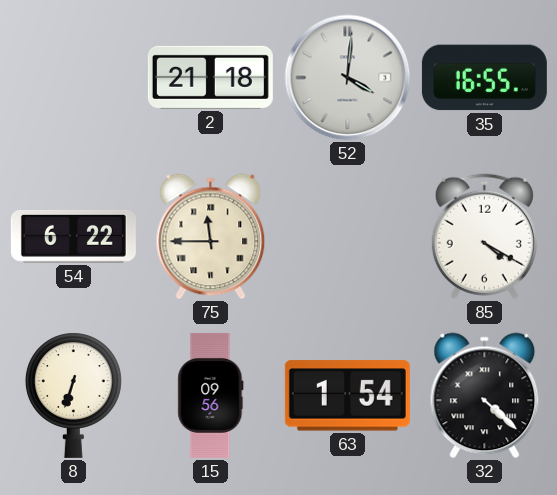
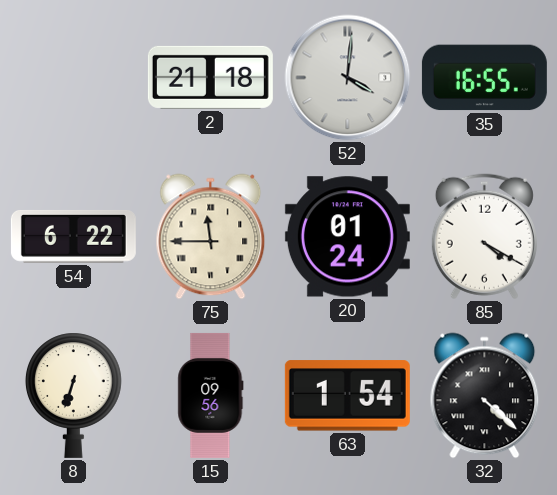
20: none -> 01:24 (347, 237)
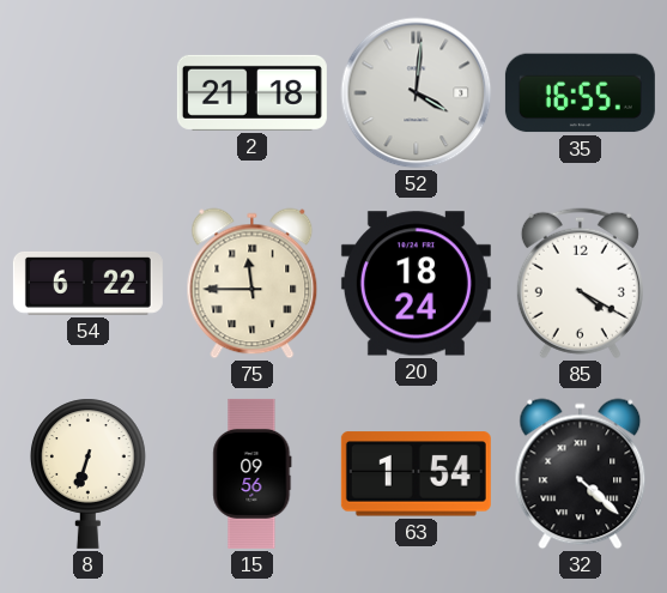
20: 01:24 -> 18:24 (416, 284)
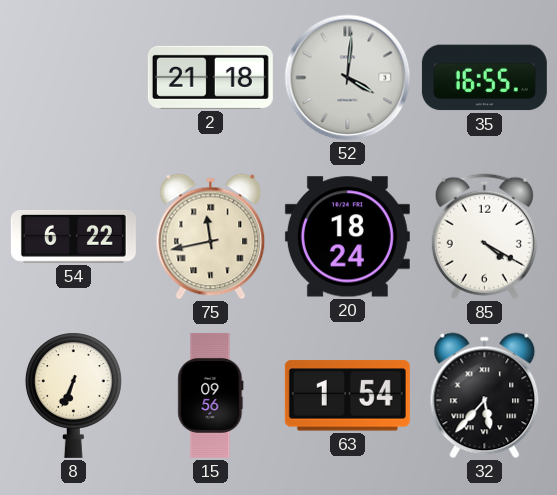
75: 11:45 -> 11:43 (211, 237)
8: 6:33 -> 6:34 (73, 395)
32: 4:22 -> 5:37 (485, 396)
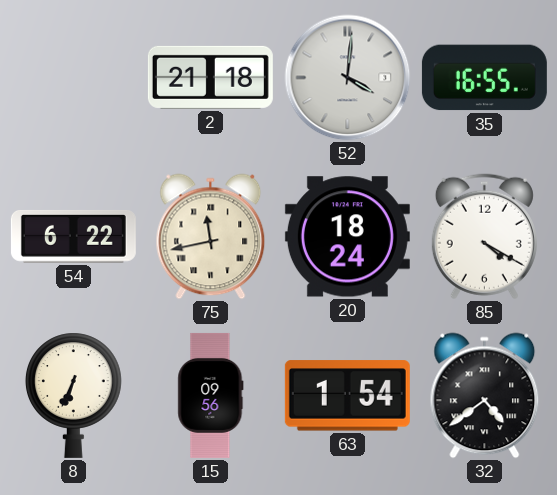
32: 5:37 -> 4:39 (485, 396)
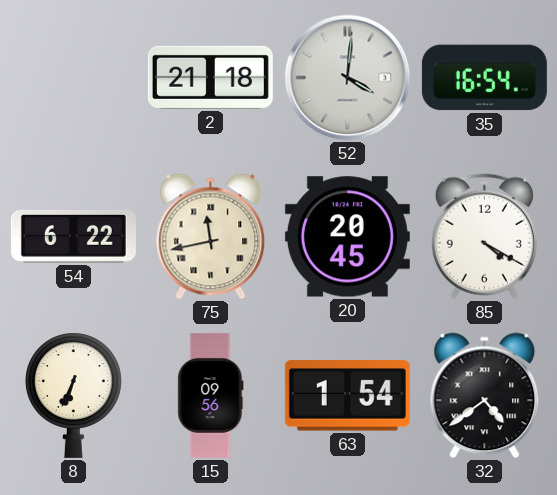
35: 16:55 -> 16:54 (484, 78)
20: 18:24 -> 20:45 (347, 237)
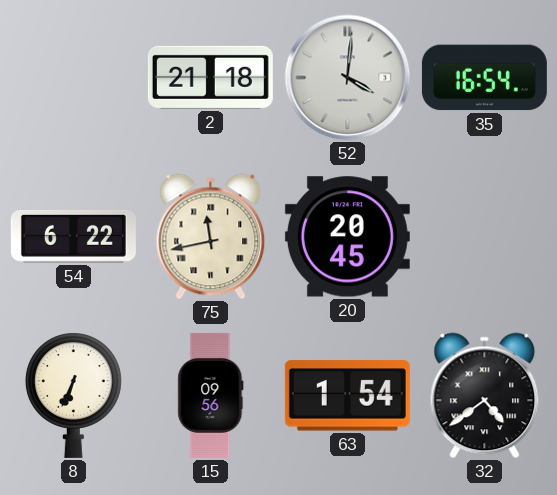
85: 4:20 -> none (484, 237)
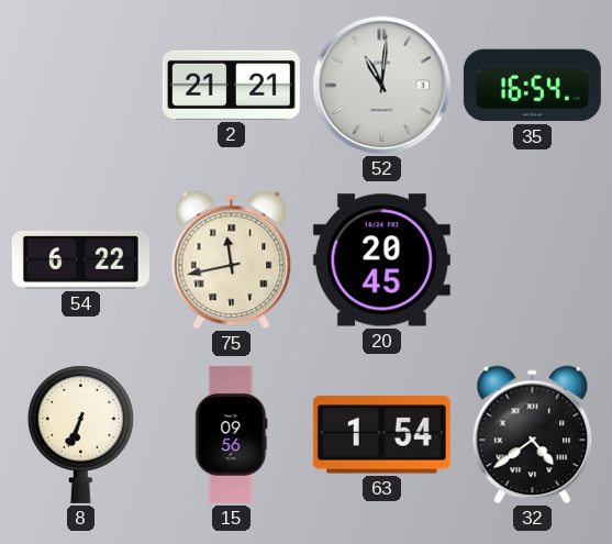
2: 21:18 -> 21:21 (231, 85)
52: 4:01 -> 11:01 (382, 86)
